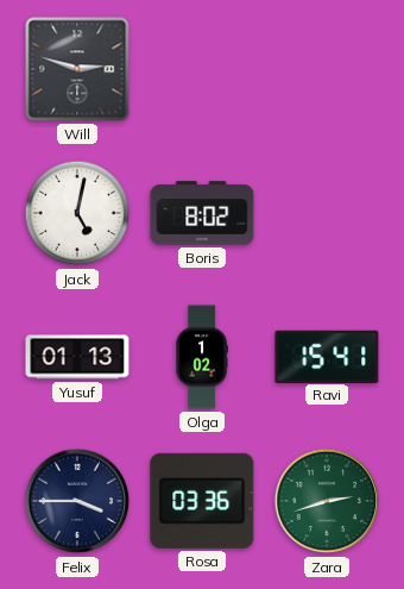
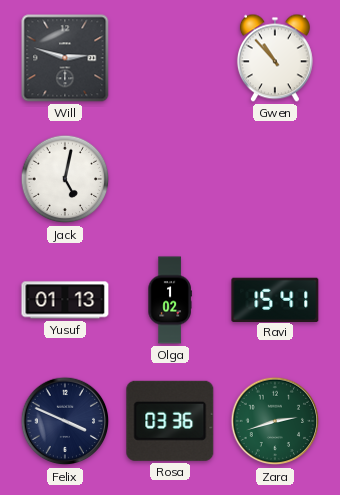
Gwen: none -> 10:53 (275, 58)
Boris: 8:02 -> none (202, 213)
Felix: 3:45 -> 3:49 (65, 421)
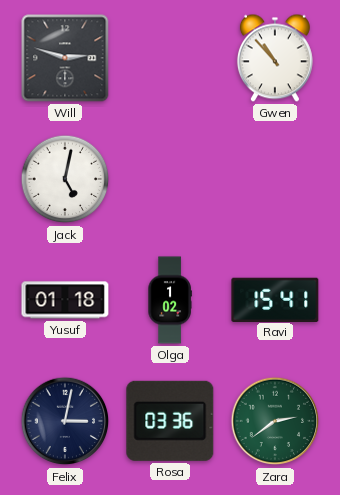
Yusuf: 01:13 -> 01:18 (65, 300)
Felix: 3:49 -> 3:02 (65, 421)
Zara: 2:42 -> 2:39 (275, 421)
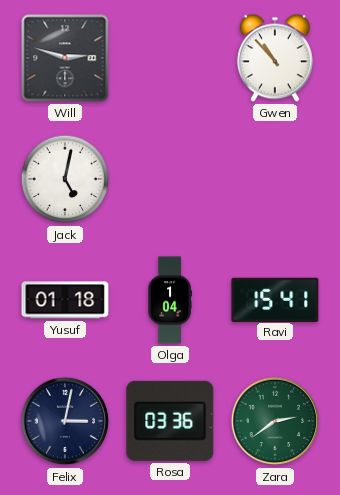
Olga: 1:02 -> 1:04 (170, 300)
